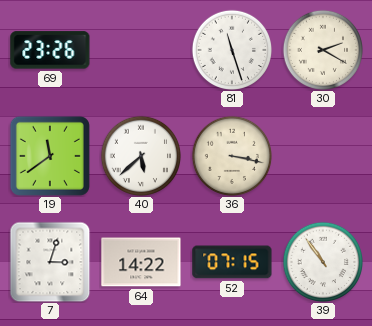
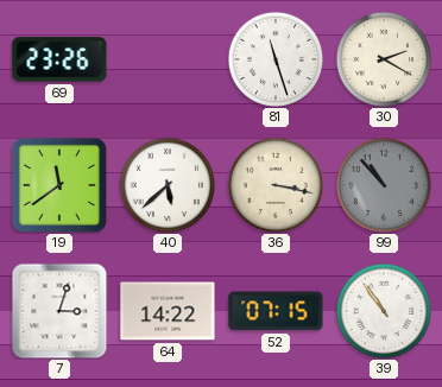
99: none -> 10:53 (383, 184)
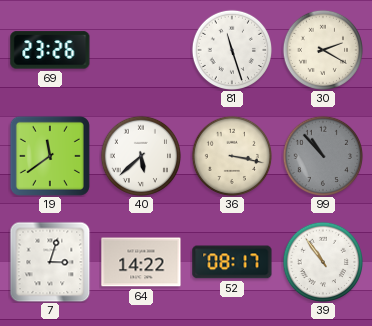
52: 07:15 -> 08:17 (232, 262)
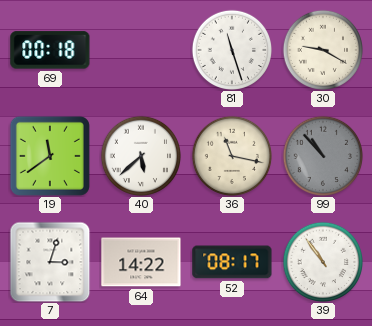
69: 23:26 -> 00:18 (50, 50)
30: 2:20 -> 9:20 (322, 49)
36: 3:17 -> 11:17 (231, 155)
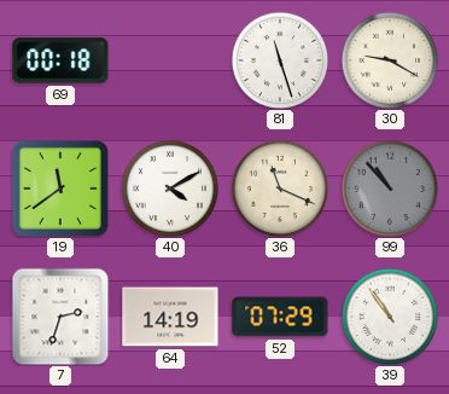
40: 5:38 -> 4:10 (169, 187)
36: 11:17 -> 11:19 (279, 187)
7: 3:03 -> 2:33 (60, 317)
64: 14:22 -> 14:19 (170, 317)
52: 08:17 -> 07:29 (280, 317)
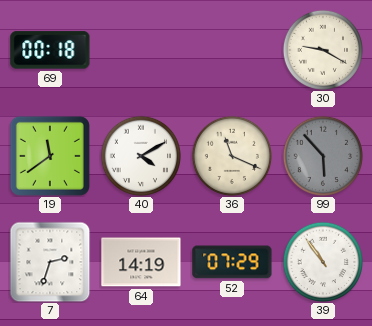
81: 11:27 -> none (279, 59)
99: 10:53 -> 5:53 (322, 155)
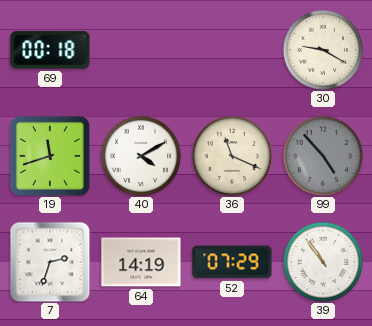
19: 11:39 -> 11:42 (50, 156)
99: 5:53 -> 4:53 (322, 155)
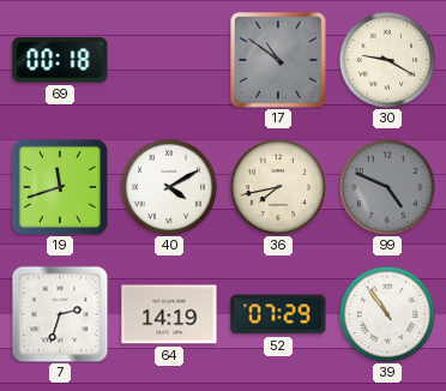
17: none -> 10:51 (278, 60)
36: 11:19 -> 7:43 (277, 186)
99: 4:53 -> 4:49 (386, 186)
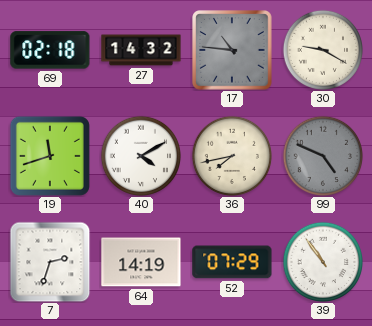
69: 00:18 -> 02:18 (50, 50)
27: none -> 14:32 (141, 50)
17: 10:51 -> 10:46 (232, 50)
